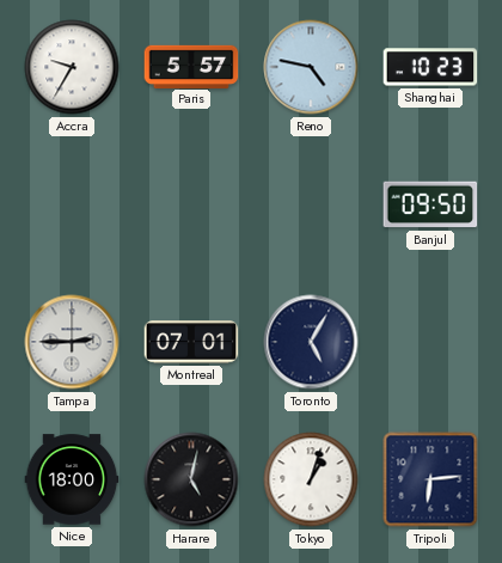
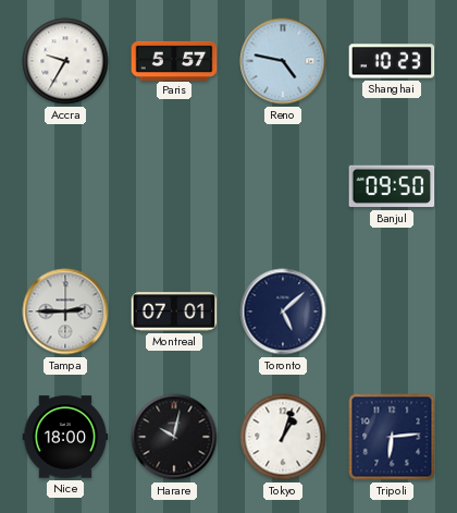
Toronto: 5:05 -> 5:08 (283, 312)
Harare: 5:02 -> 10:02 (174, 437)
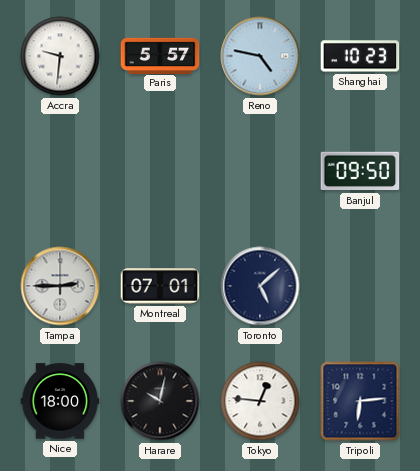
Accra: 9:35 -> 9:31 (60, 56)
Tokyo: 1:03 -> 12:46 (260, 401)
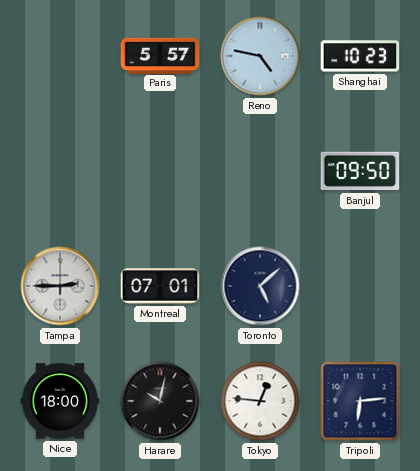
Accra: 9:31 -> none (60, 56)
